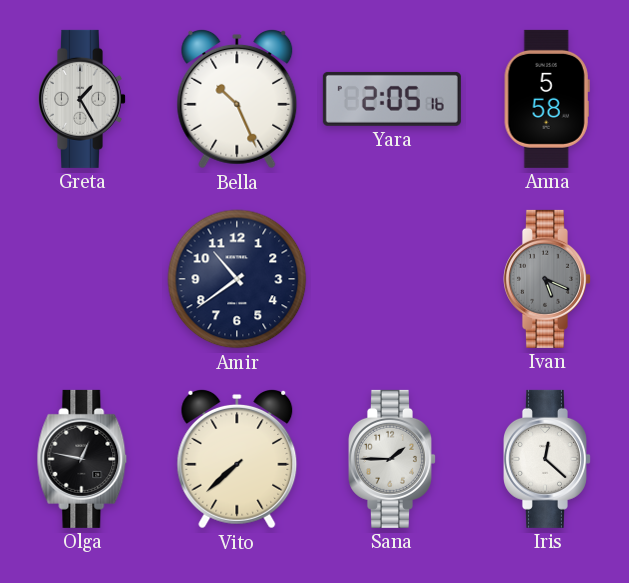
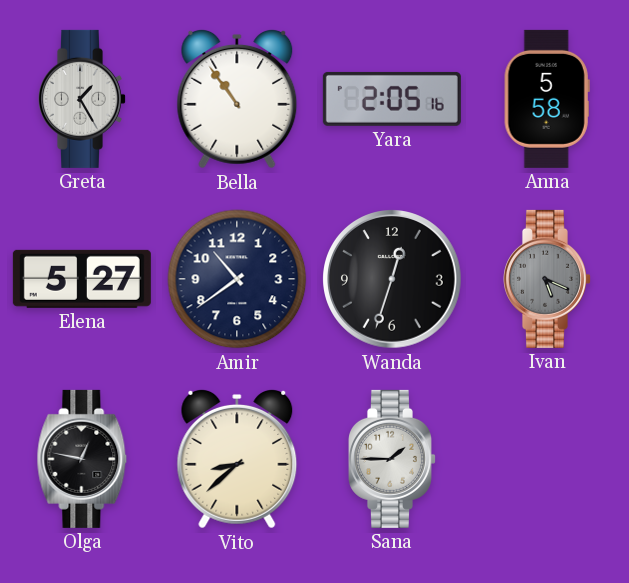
Bella: 10:26 -> 10:54 (237, 99)
Elena: none -> 5:27 (82, 279)
Wanda: none -> 12:33 (393, 280)
Vito: 7:38 -> 8:38 (237, 459)
Iris: 12:22 -> none (548, 459)
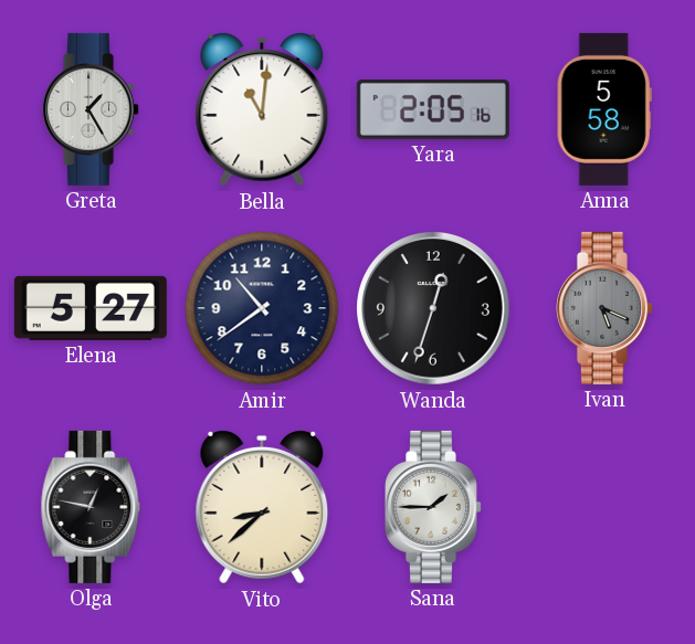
Bella: 10:54 -> 11:01 (262, 109)
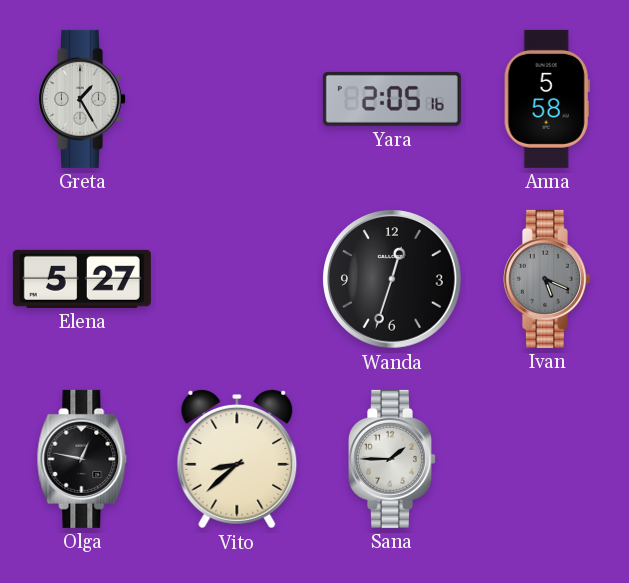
Bella: 11:01 -> none (262, 109)
Amir: 10:39 -> none (262, 308)
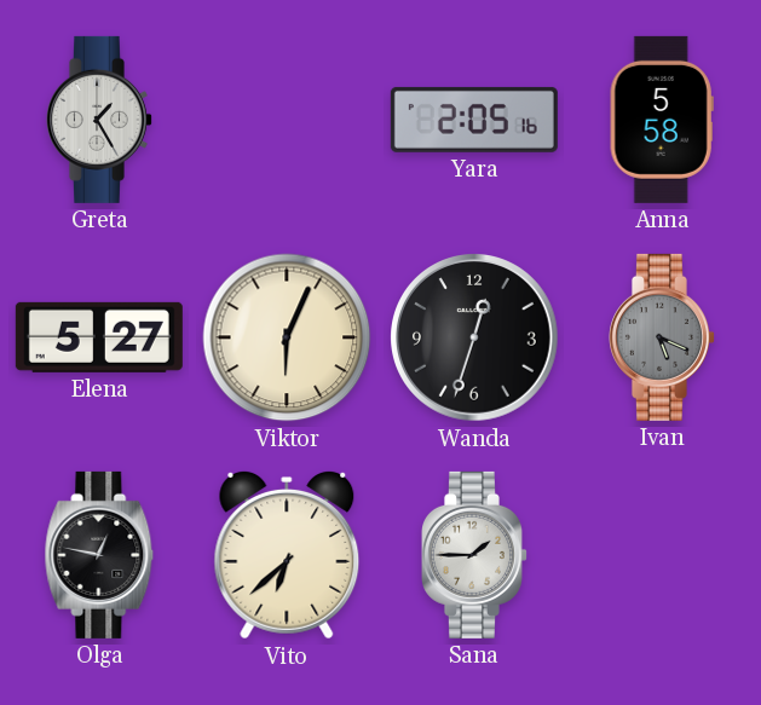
Viktor: none -> 6:04 (287, 337)
Vito: 8:38 -> 6:38 (287, 555)
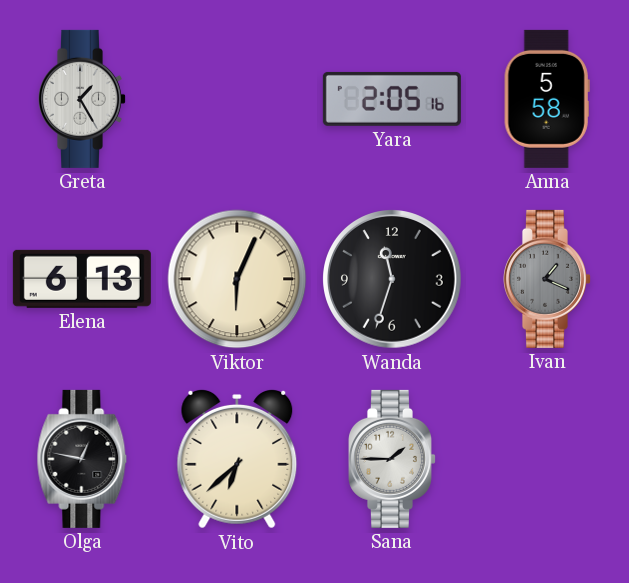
Elena: 5:27 -> 6:13 (82, 279)
Wanda: 12:33 -> 11:33 (393, 280)
Ivan: 5:19 -> 1:19 (548, 279)
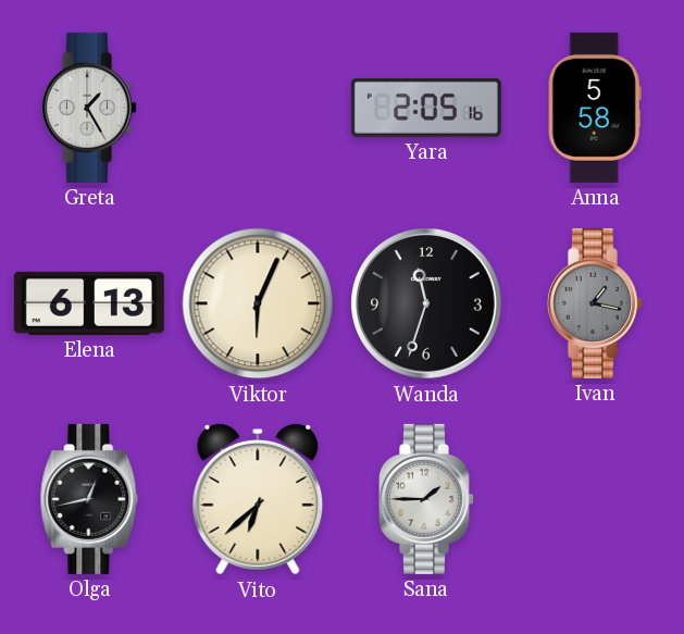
Ivan: 1:19 -> 1:17 (596, 303)
Olga: 12:47 -> 12:43 (89, 499)
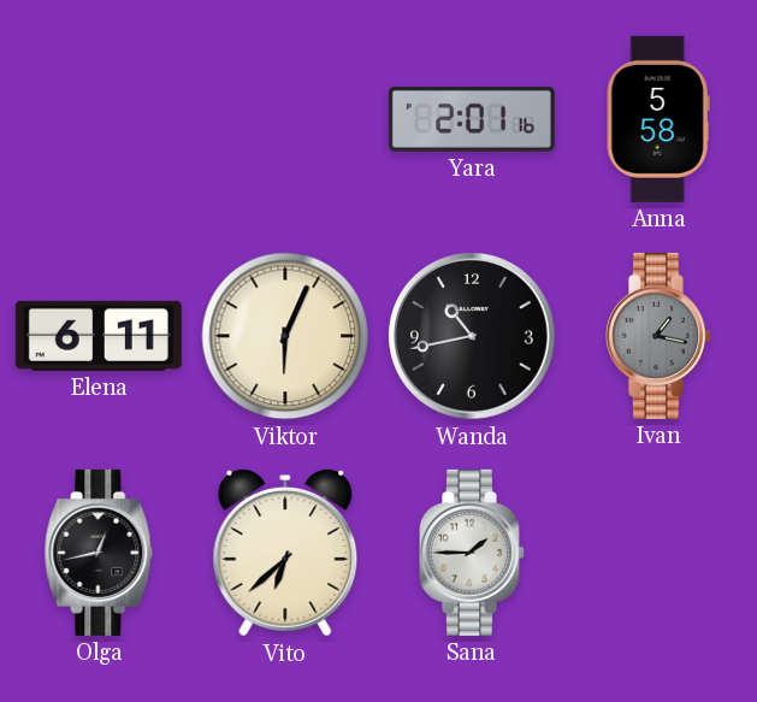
Greta: 1:25 -> none (90, 108)
Yara: 2:05 -> 2:01 (472, 119)
Elena: 6:13 -> 6:11 (99, 336)
Wanda: 11:33 -> 10:43 (473, 337)
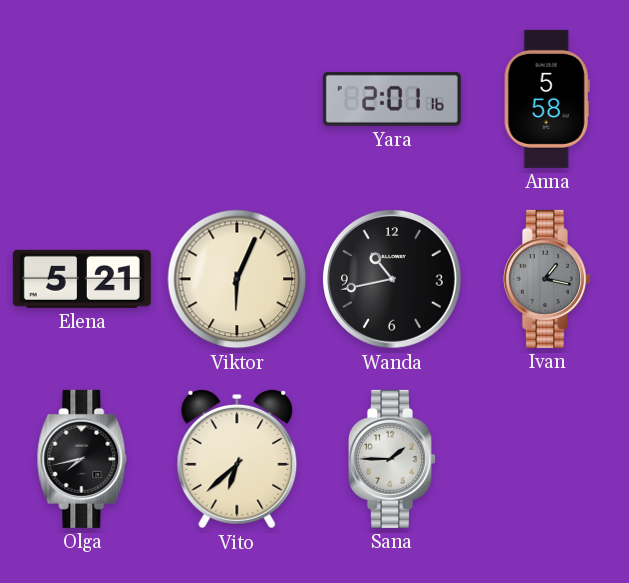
Elena: 6:11 -> 5:21 (82, 279)
Olga: 12:43 -> 7:43 (82, 459)
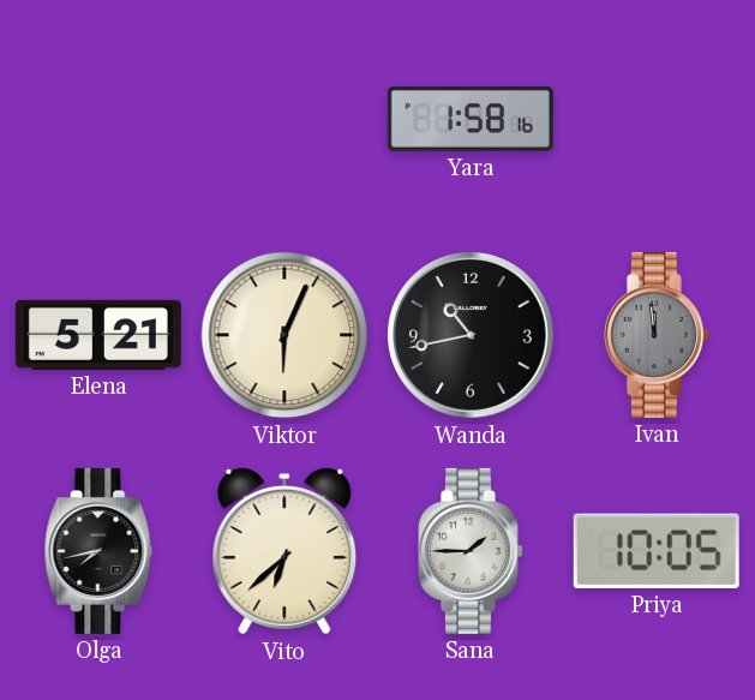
Yara: 2:01 -> 1:58 (471, 119)
Anna: 5:58 -> none (547, 99)
Ivan: 1:17 -> 11:59 (658, 335)
Priya: none -> 10:05 (657, 551)
